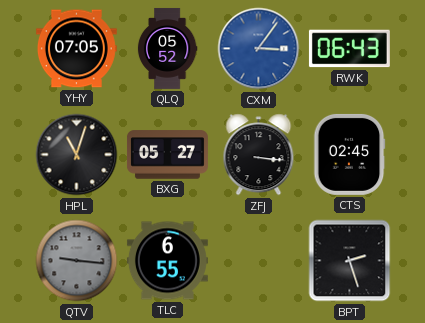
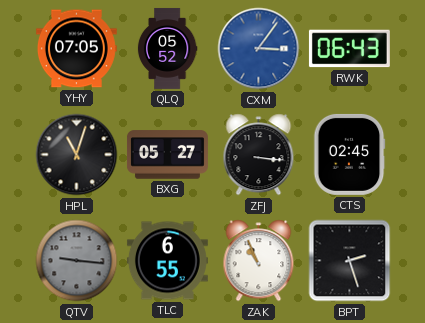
ZAK: none -> 10:56 (259, 261)
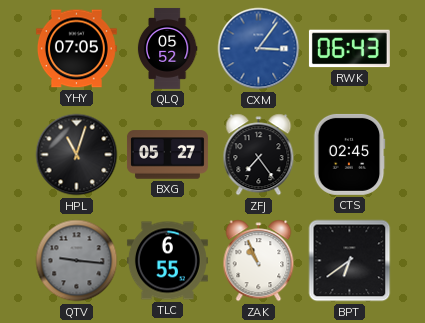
ZFJ: 3:16 -> 7:24 (259, 155)
BPT: 2:27 -> 6:39 (350, 261)
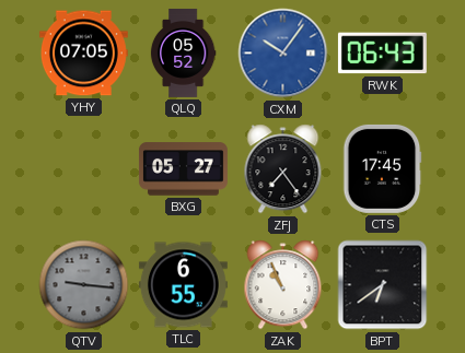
CXM: 3:06 -> 10:06 (283, 54)
HPL: 11:03 -> none (77, 155)
CTS: 02:45 -> 17:45 (382, 168)
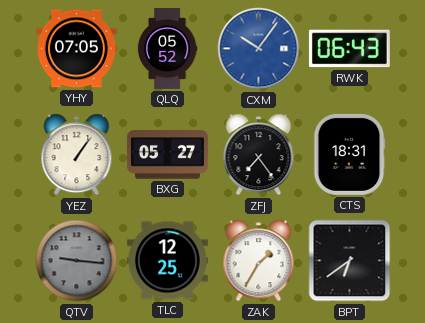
YEZ: none -> 1:06 (77, 155)
CTS: 17:45 -> 18:31 (349, 154)
TLC: 6:55 -> 12:25 (167, 261)
ZAK: 10:56 -> 1:35 (259, 261)
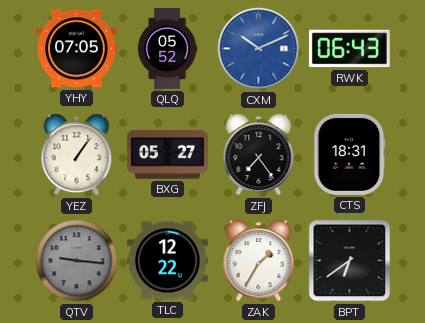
CXM: 10:06 -> 10:11 (259, 49)
TLC: 12:25 -> 12:22 (167, 261)
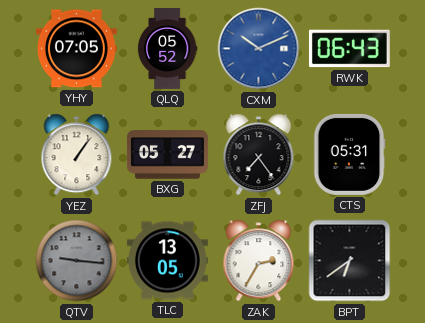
CTS: 18:31 -> 05:31 (349, 154)
TLC: 12:22 -> 13:05 (167, 261)
ZAK: 1:35 -> 2:35 (259, 261)
